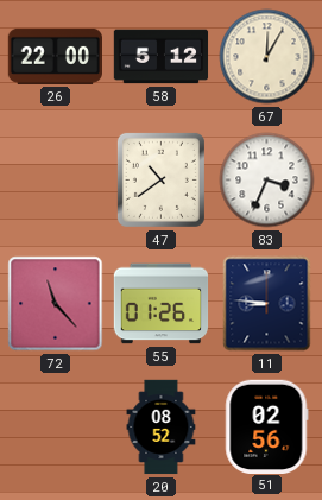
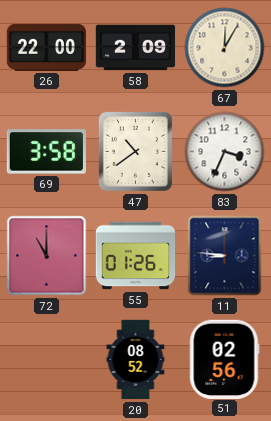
58: 5:12 -> 2:09 (136, 48)
69: none -> 3:58 (46, 152)
72: 11:23 -> 11:00 (47, 256)
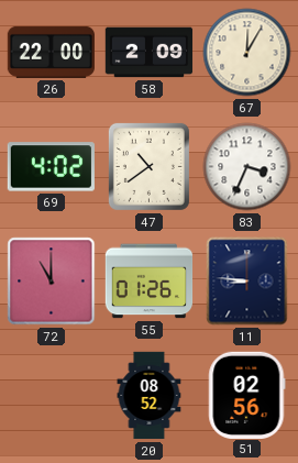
69: 3:58 -> 4:02 (51, 167)
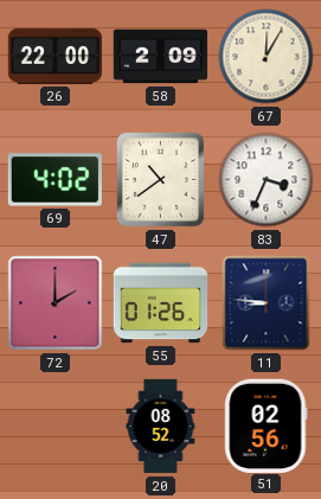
72: 11:00 -> 2:00 (56, 303)
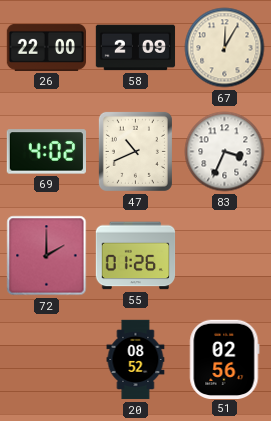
47: 10:39 -> 10:41 (135, 151)
11: 8:46 -> none (267, 303)
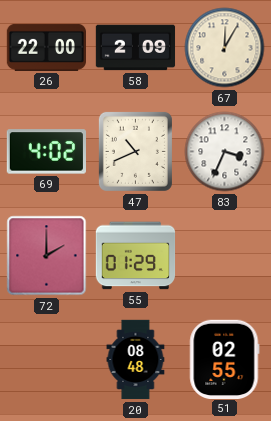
55: 01:26 -> 01:29 (136, 256)
20: 08:52 -> 08:48 (136, 360)
51: 02:56 -> 02:55 (225, 359)
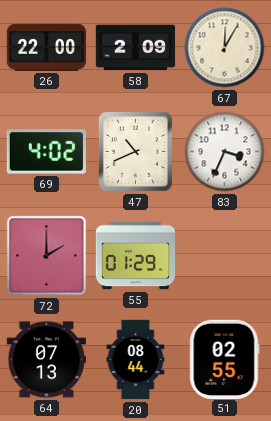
64: none -> 07:13 (46, 360)
20: 08:48 -> 08:44 (136, 360)
